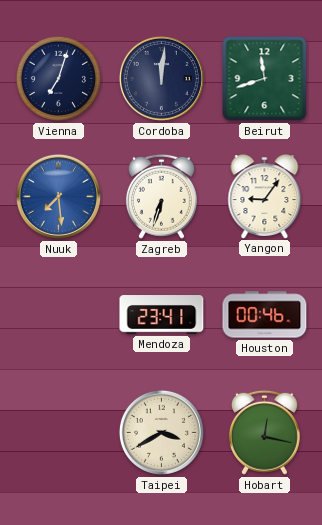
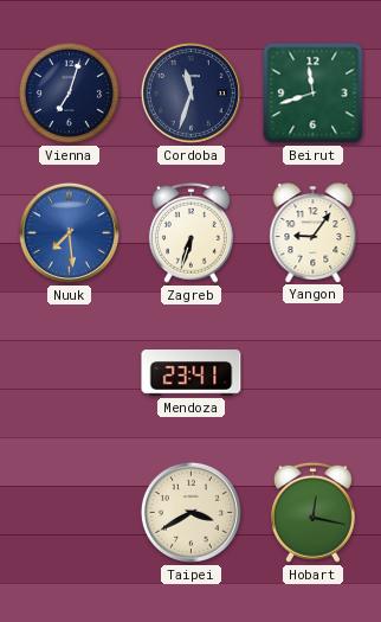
Cordoba: 12:01 -> 11:33 (190, 92)
Houston: 00:46 -> none (265, 315)
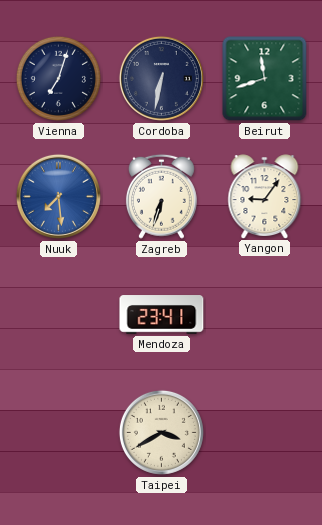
Cordoba: 11:33 -> 6:32 (161, 78)
Hobart: 12:17 -> none (312, 512)
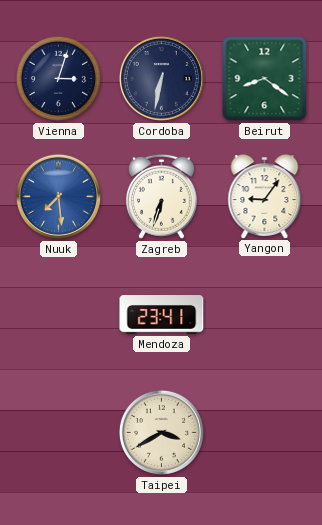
Vienna: 7:03 -> 3:03 (58, 78)
Beirut: 11:42 -> 8:21 (265, 79)
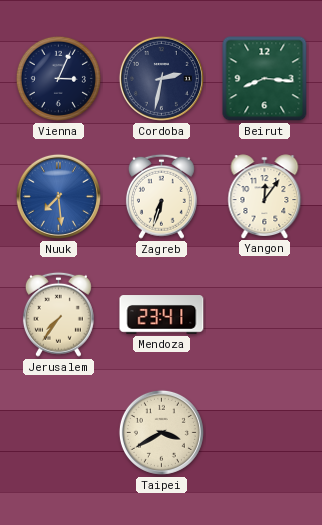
Vienna: 3:03 -> 3:04 (58, 78)
Cordoba: 6:32 -> 2:32 (161, 78)
Beirut: 8:21 -> 8:16 (265, 79)
Yangon: 9:06 -> 12:06 (265, 196)
Jerusalem: none -> 7:36 (58, 314)
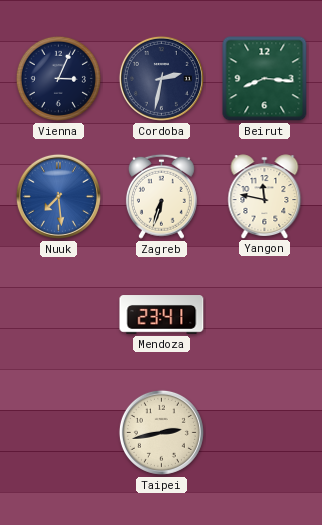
Yangon: 12:06 -> 11:47 (265, 196)
Jerusalem: 7:36 -> none (58, 314)
Taipei: 3:40 -> 2:43 (161, 432)
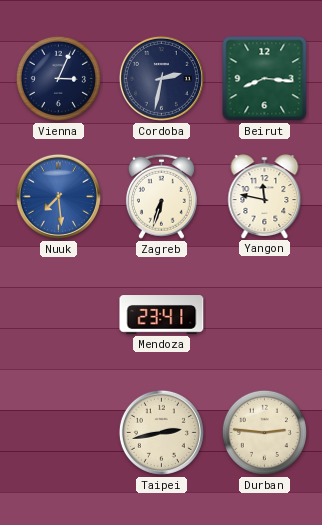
Durban: none -> 2:46 (264, 432)
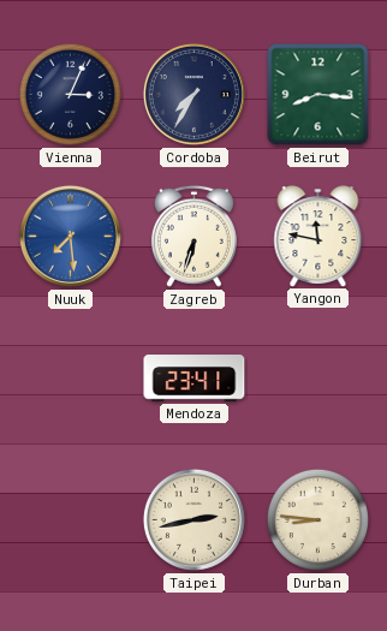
Cordoba: 2:32 -> 7:35 (194, 94)
Durban: 2:46 -> 8:46 (317, 519)
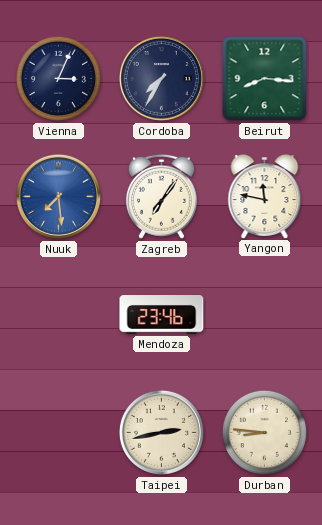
Zagreb: 6:33 -> 7:06 (161, 196)
Mendoza: 23:41 -> 23:46 (162, 315)
